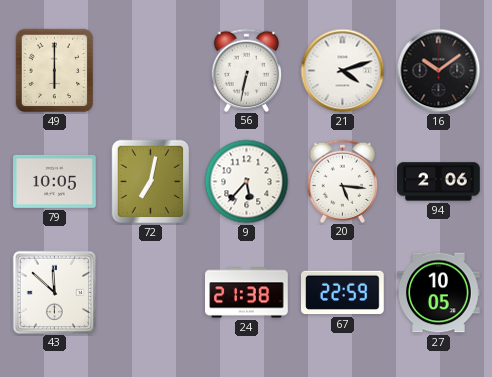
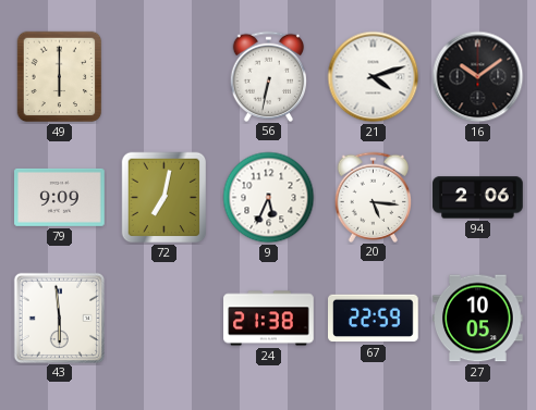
79: 10:05 -> 9:09 (60, 197)
9: 5:37 -> 5:34 (269, 198)
43: 11:52 -> 5:59 (59, 318)
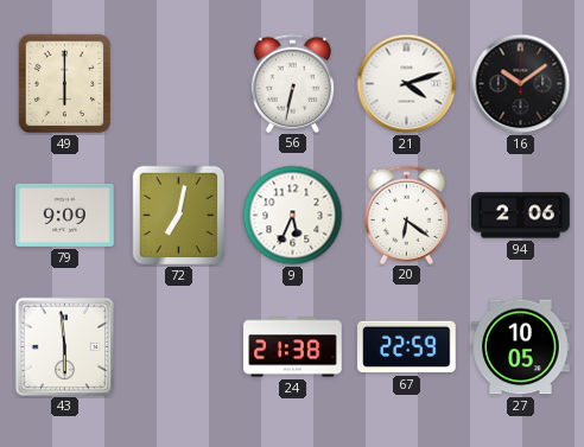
20: 5:16 -> 6:21 (407, 215)
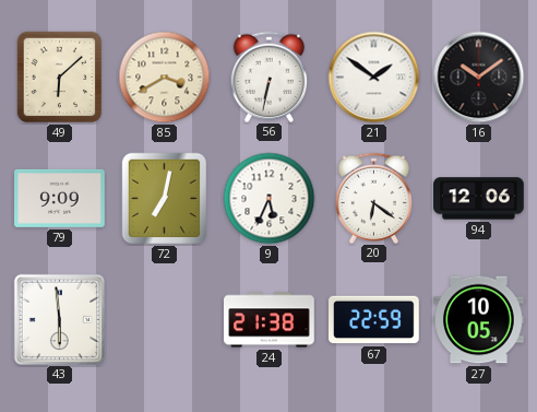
49: 6:00 -> 6:08 (60, 78)
85: none -> 3:40 (165, 78)
21: 4:12 -> 1:51 (374, 78)
94: 2:06 -> 12:06 (479, 199)
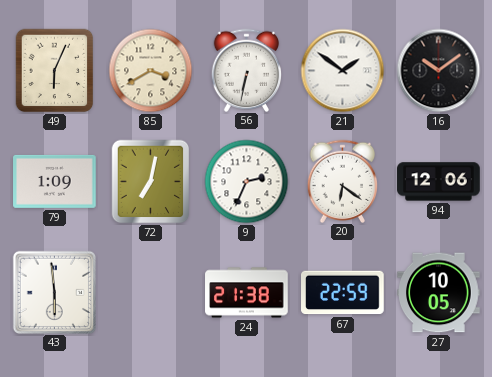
49: 6:08 -> 6:04 (55, 71)
79: 9:09 -> 1:09 (55, 181)
9: 5:34 -> 2:34 (247, 182)
